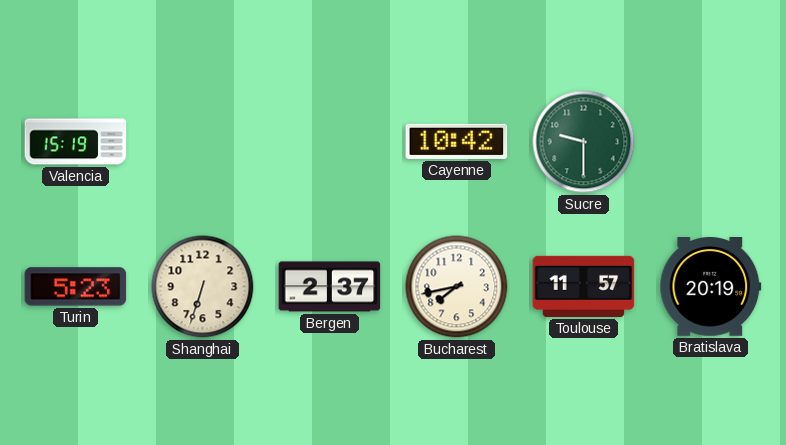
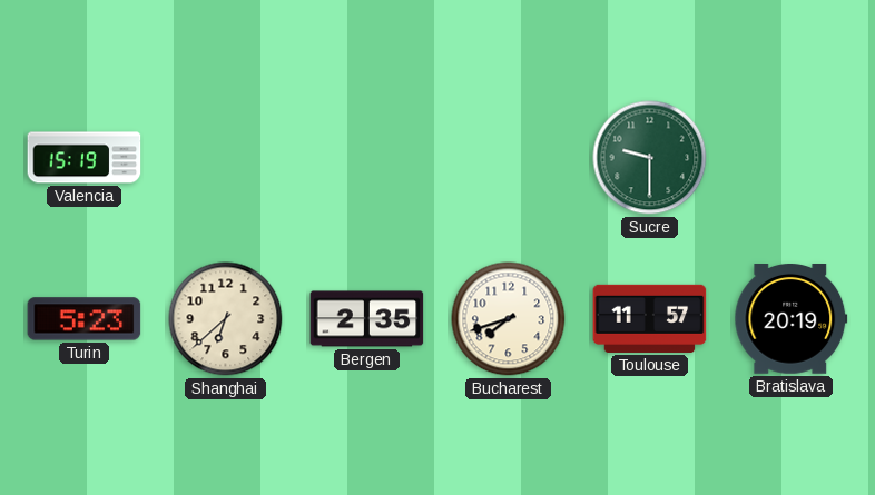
Cayenne: 10:42 -> none (457, 141)
Shanghai: 6:33 -> 6:38 (226, 319)
Bergen: 2:37 -> 2:35 (367, 319)
Bucharest: 7:43 -> 7:42 (509, 319)
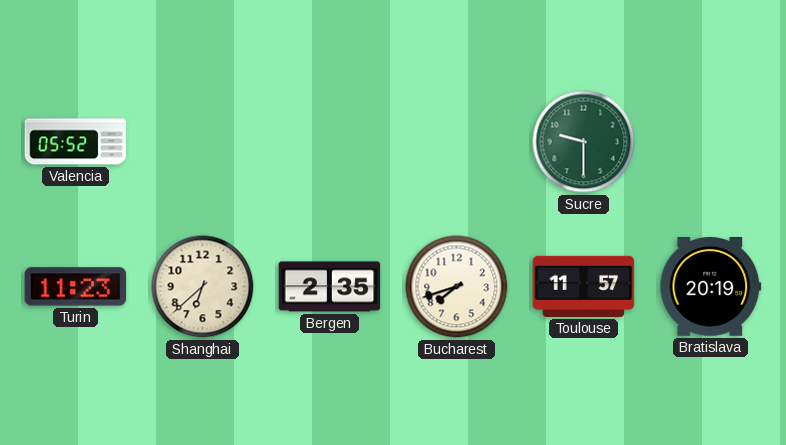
Valencia: 15:19 -> 05:52 (76, 142)
Turin: 5:23 -> 11:23 (76, 287)
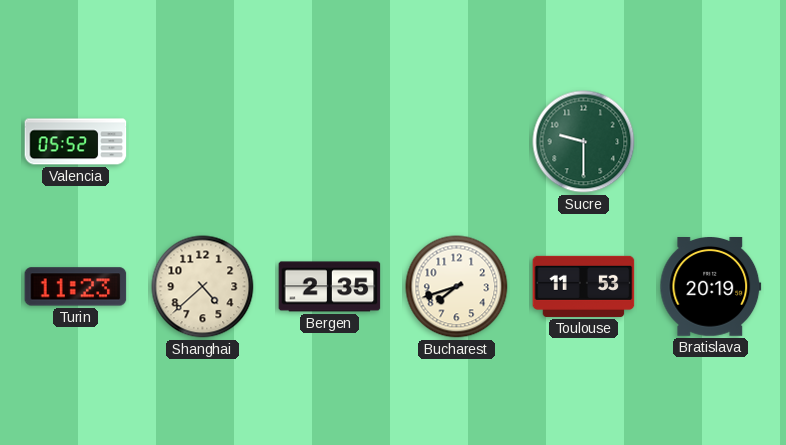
Shanghai: 6:38 -> 4:38 (203, 287)
Toulouse: 11:57 -> 11:53 (584, 286)
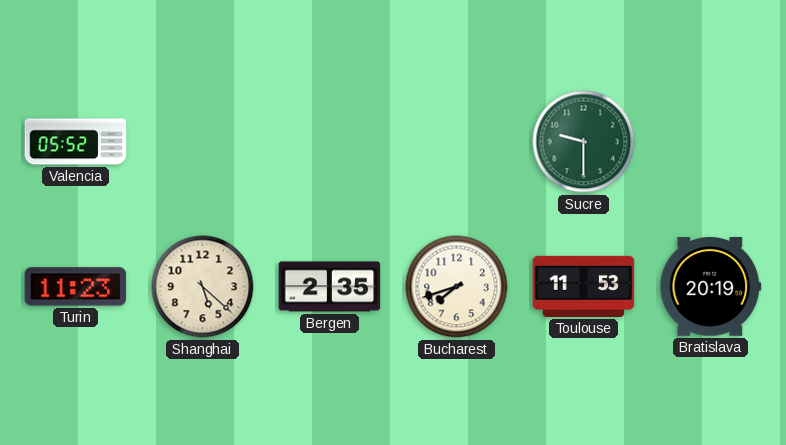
Shanghai: 4:38 -> 5:22 (203, 287)
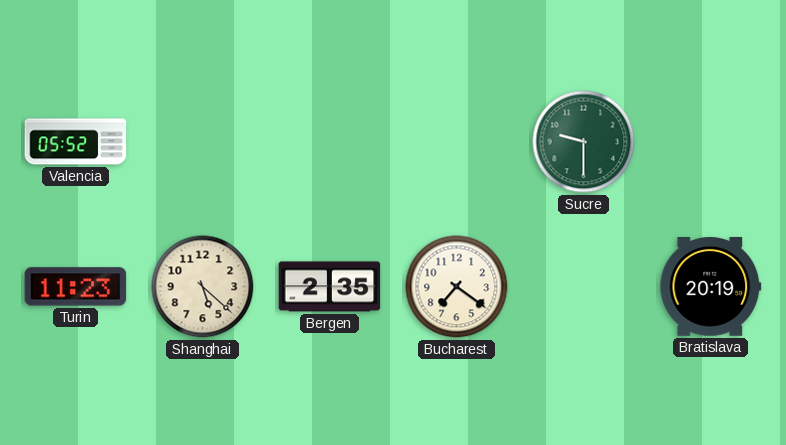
Bucharest: 7:42 -> 7:21 (457, 287)
Toulouse: 11:53 -> none (584, 286)
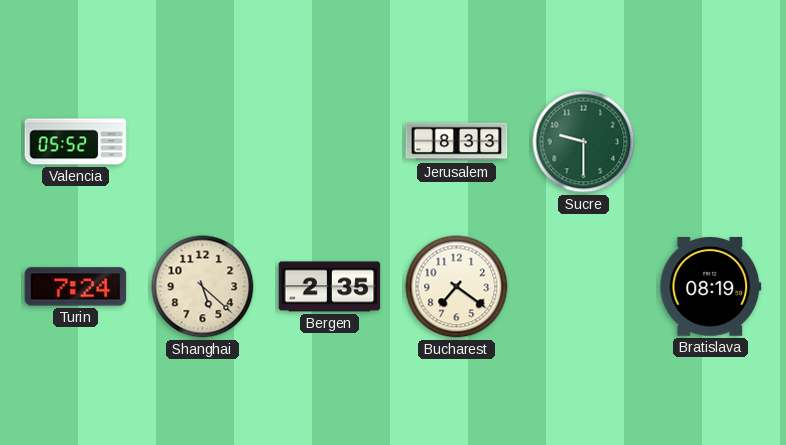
Jerusalem: none -> 8:33 (457, 142)
Turin: 11:23 -> 7:24 (76, 287)
Bratislava: 20:19 -> 08:19 (711, 287)
